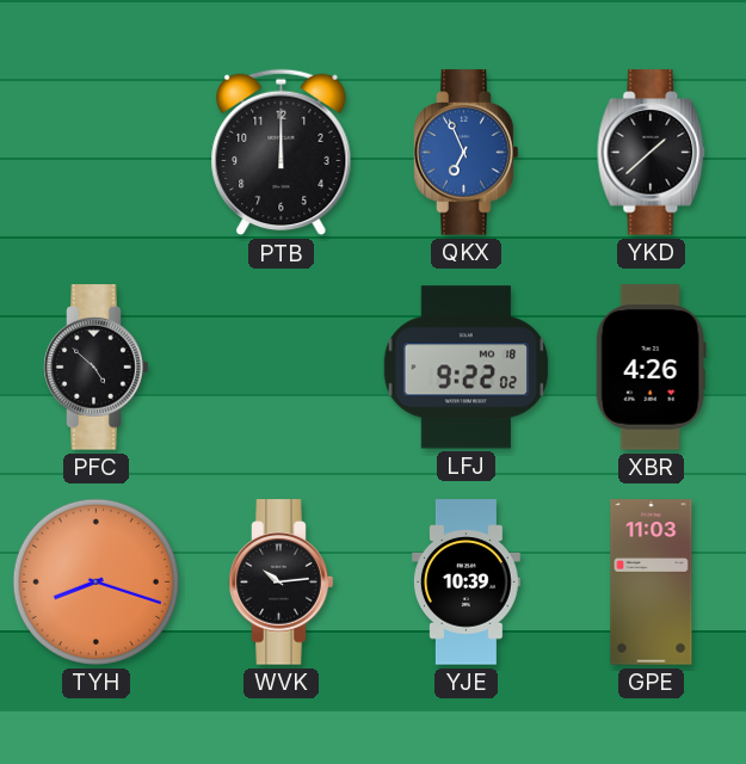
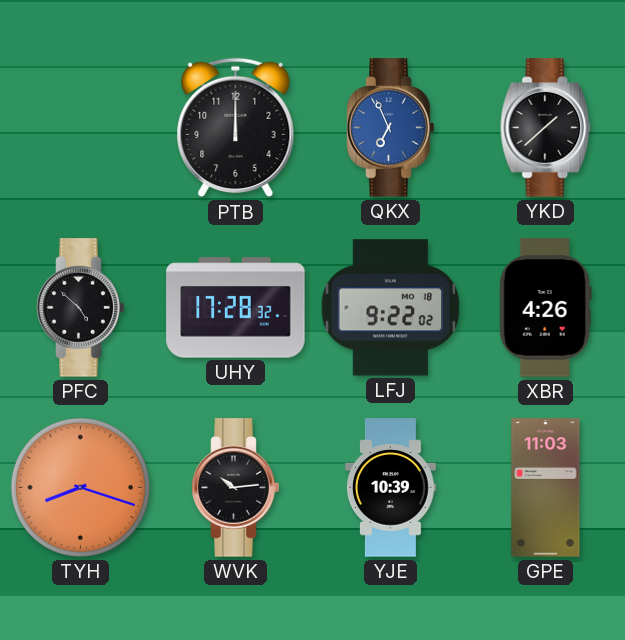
UHY: none -> 17:28 (236, 308)
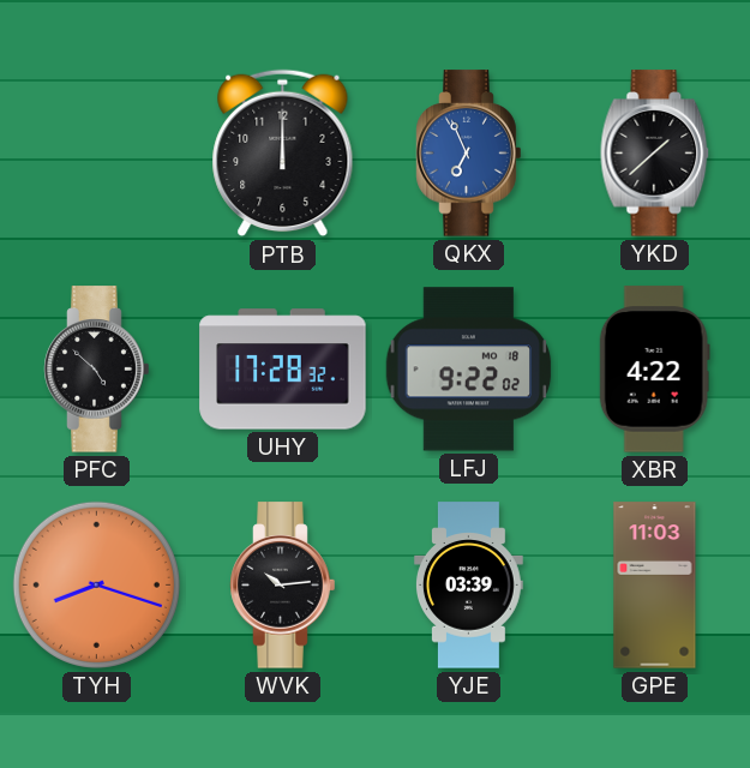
XBR: 4:26 -> 4:22 (654, 370)
YJE: 10:39 -> 03:39 (468, 586)
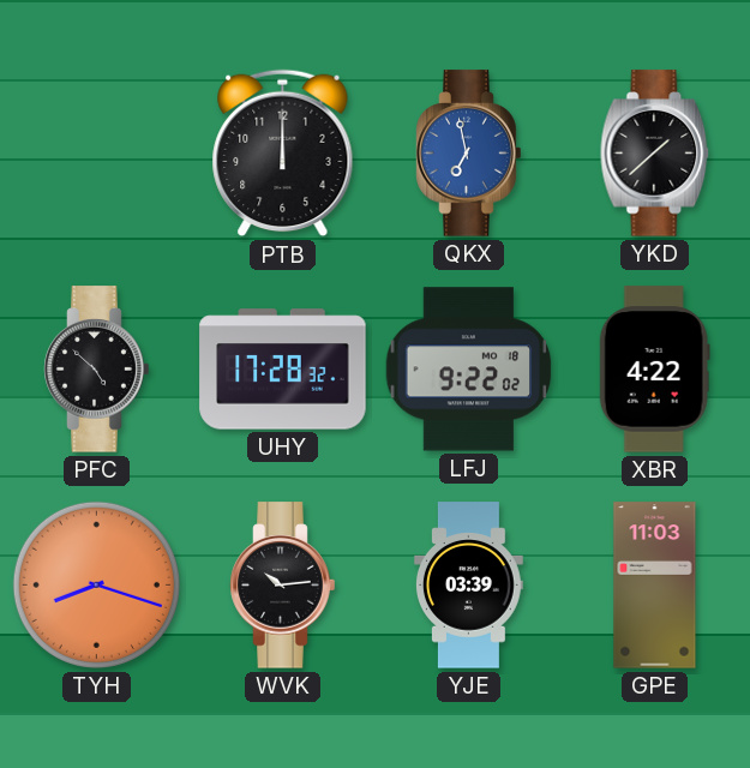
QKX: 6:56 -> 6:58 (469, 154)
